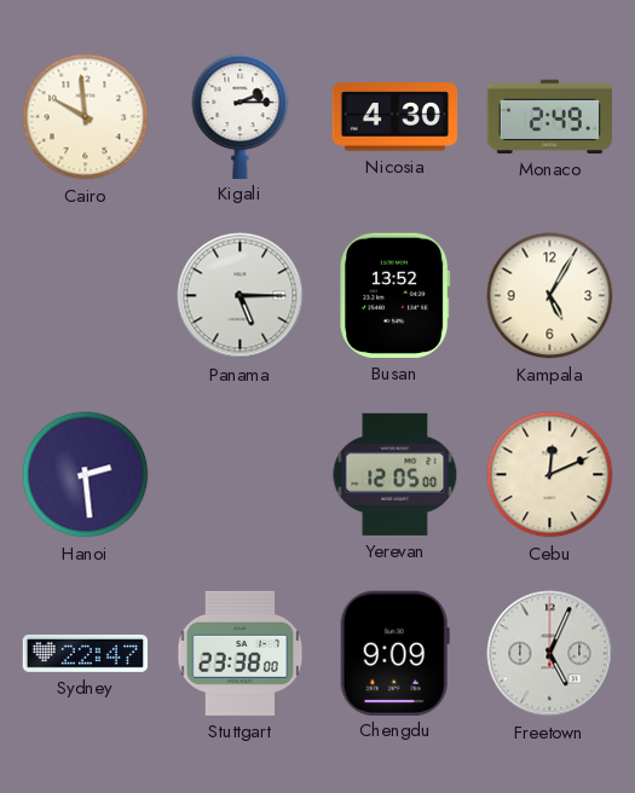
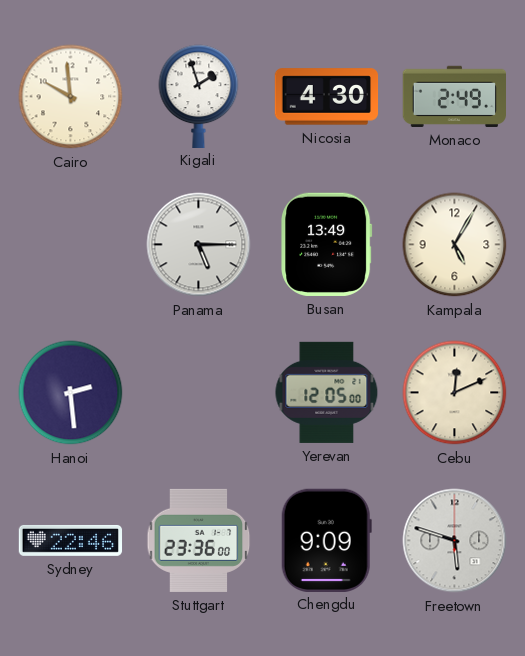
Kigali: 2:15 -> 1:57 (199, 96)
Busan: 13:52 -> 13:49 (327, 244)
Sydney: 22:47 -> 22:46 (71, 540)
Stuttgart: 23:38 -> 23:36 (199, 540)
Freetown: 5:04 -> 5:48 (455, 541)
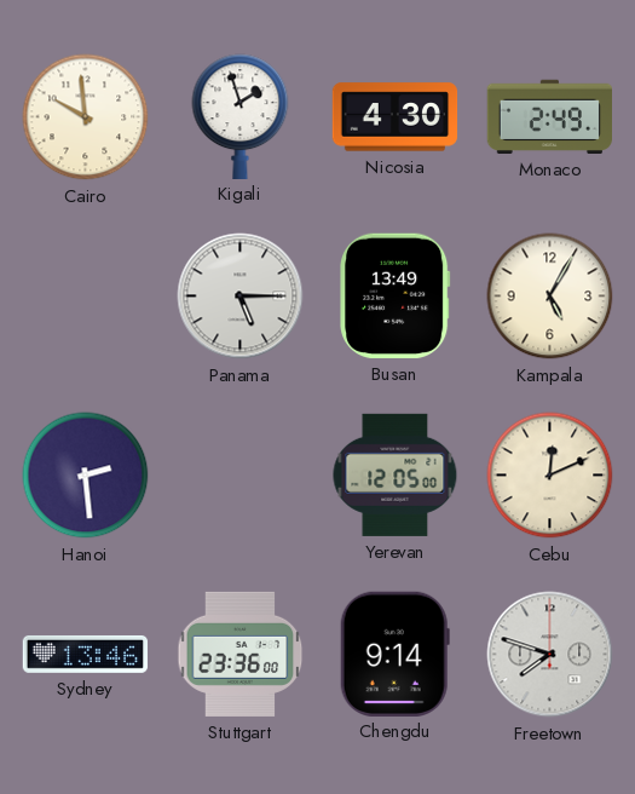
Sydney: 22:46 -> 13:46 (86, 654)
Chengdu: 9:09 -> 9:14 (394, 654)
Freetown: 5:48 -> 7:48 (550, 655)
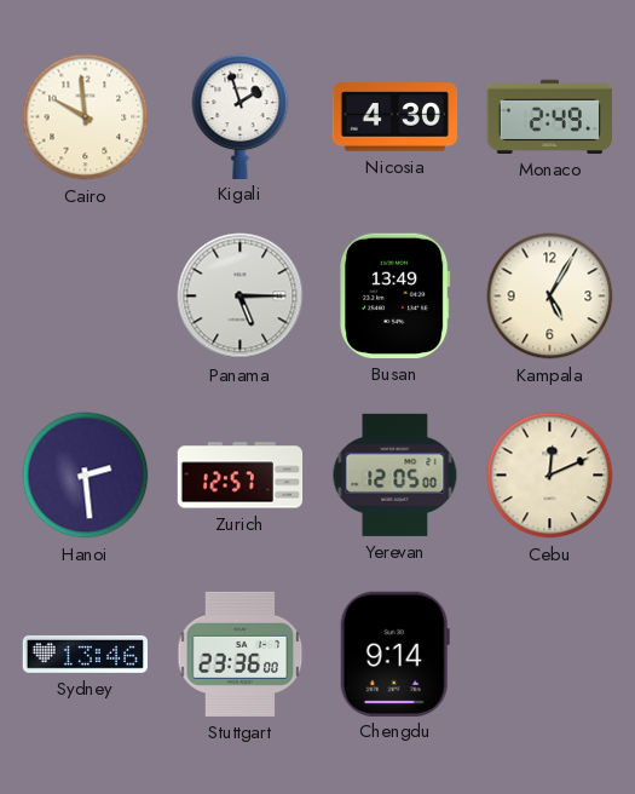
Zurich: none -> 12:57 (241, 476)
Freetown: 7:48 -> none (550, 655)
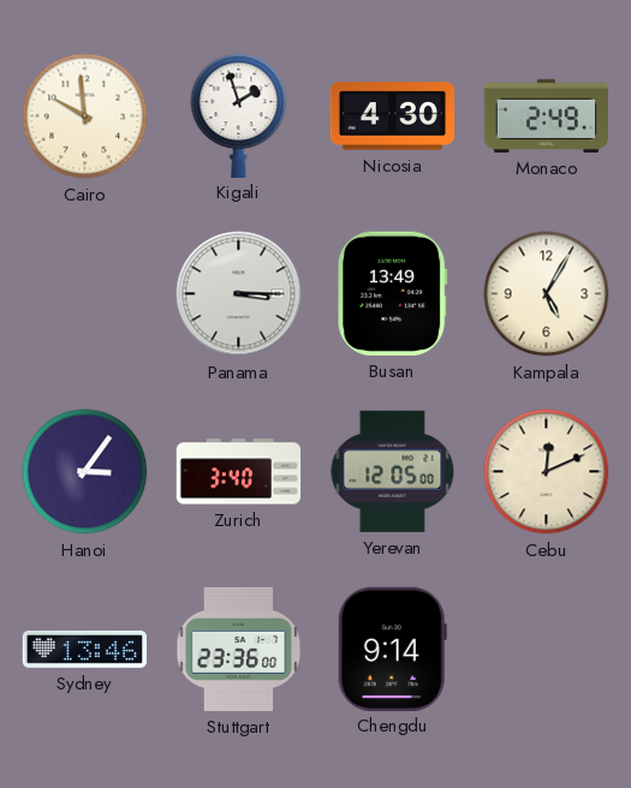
Panama: 5:15 -> 3:15 (239, 294)
Hanoi: 2:29 -> 3:06 (85, 472)
Zurich: 12:57 -> 3:40 (239, 472)
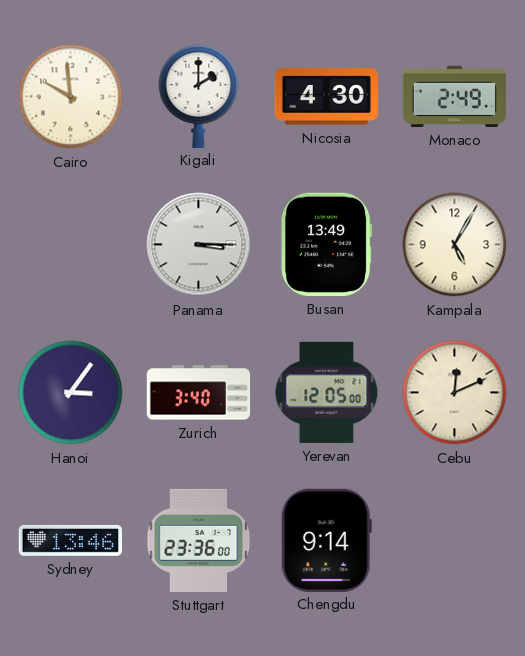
Kigali: 1:57 -> 2:00 (199, 96)
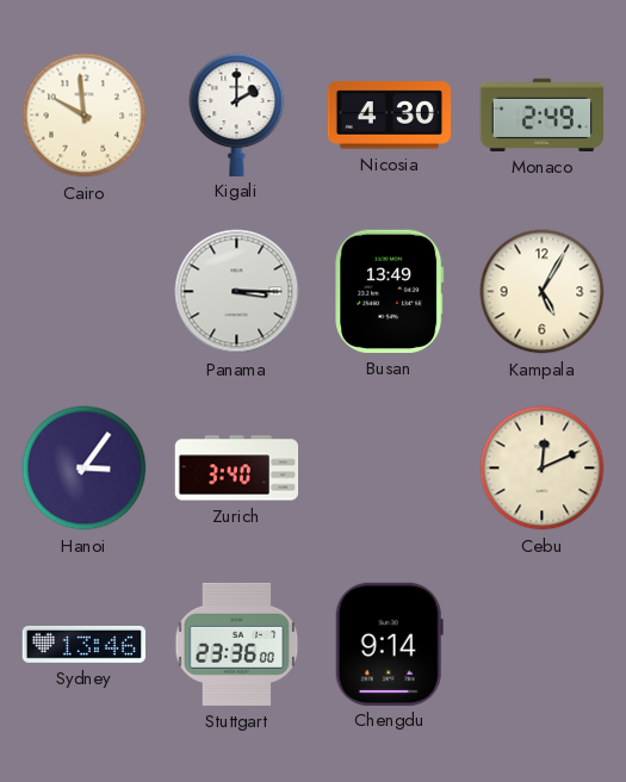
Yerevan: 12:05 -> none (327, 392)
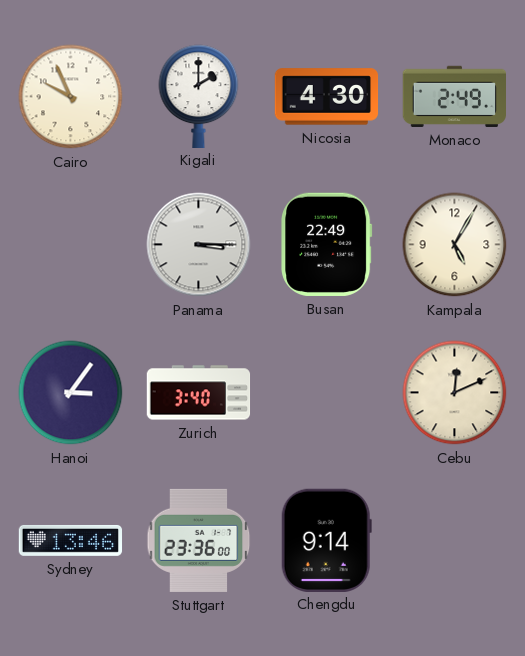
Cairo: 9:59 -> 9:56 (71, 97)
Busan: 13:49 -> 22:49 (327, 244)
